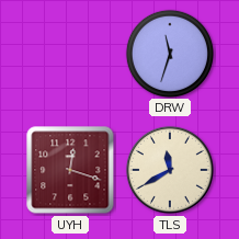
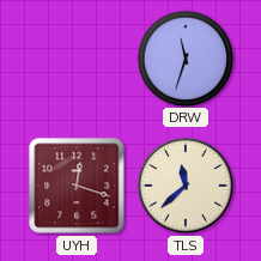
TLS: 11:40 -> 11:38 (186, 186)
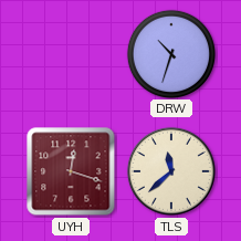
DRW: 11:33 -> 10:33 (170, 53)
